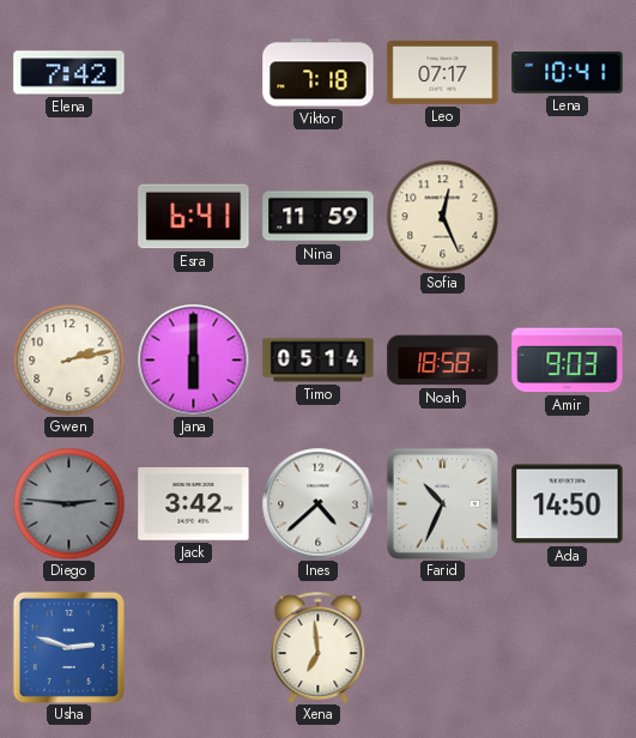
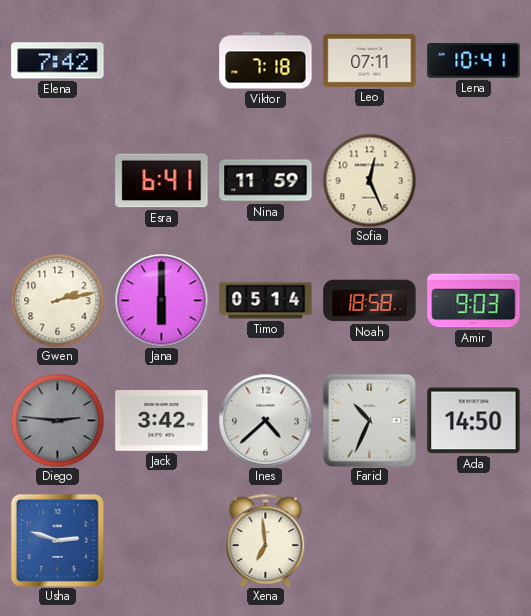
Leo: 07:17 -> 07:11 (370, 60)
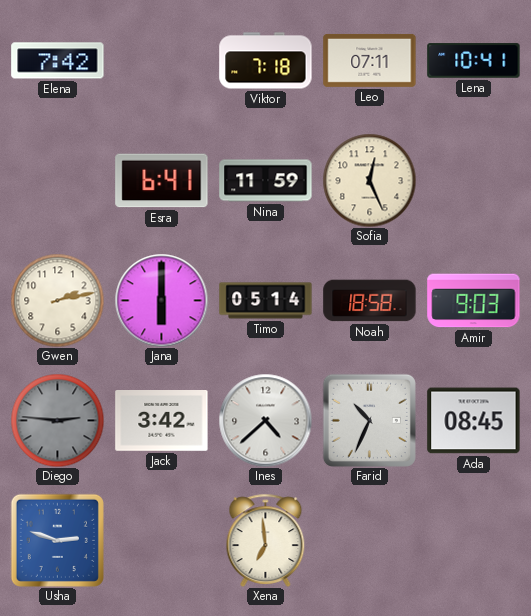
Ada: 14:50 -> 08:45 (474, 421)
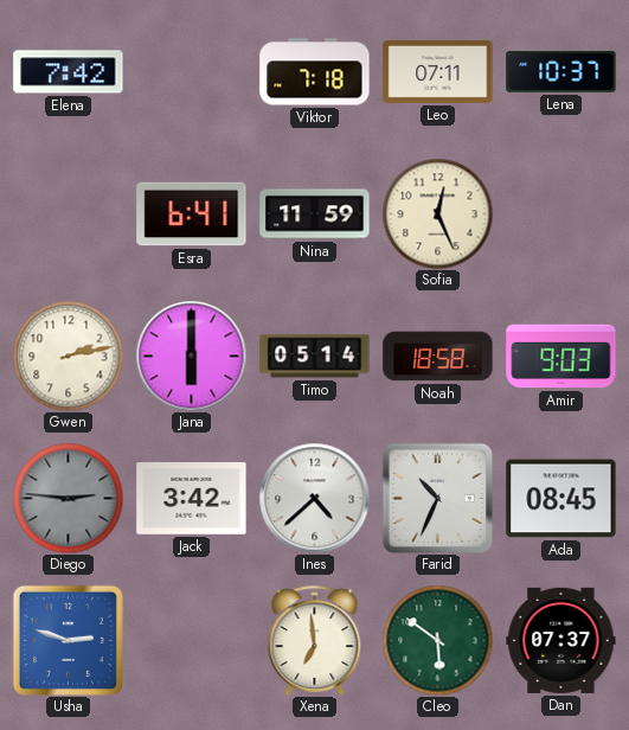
Lena: 10:41 -> 10:37 (561, 72)
Cleo: none -> 5:51 (437, 640)
Dan: none -> 07:37 (561, 640)
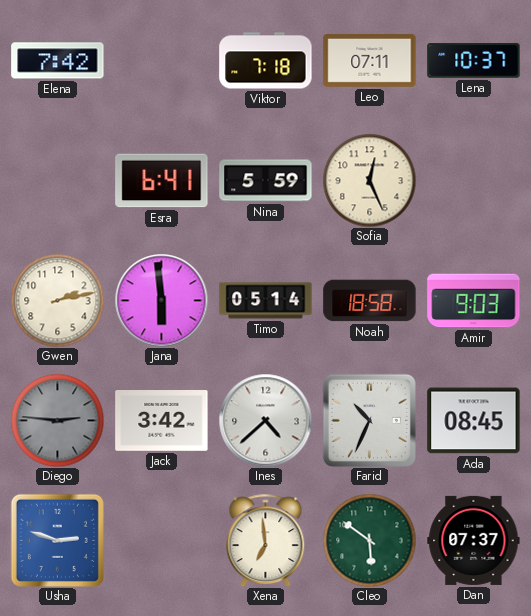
Nina: 11:59 -> 5:59 (266, 181)
Jana: 6:00 -> 5:59 (161, 300)
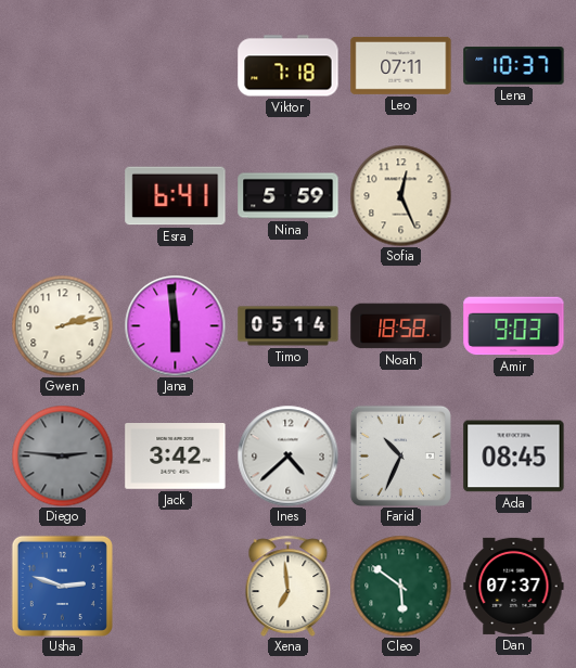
Elena: 7:42 -> none (58, 61)
